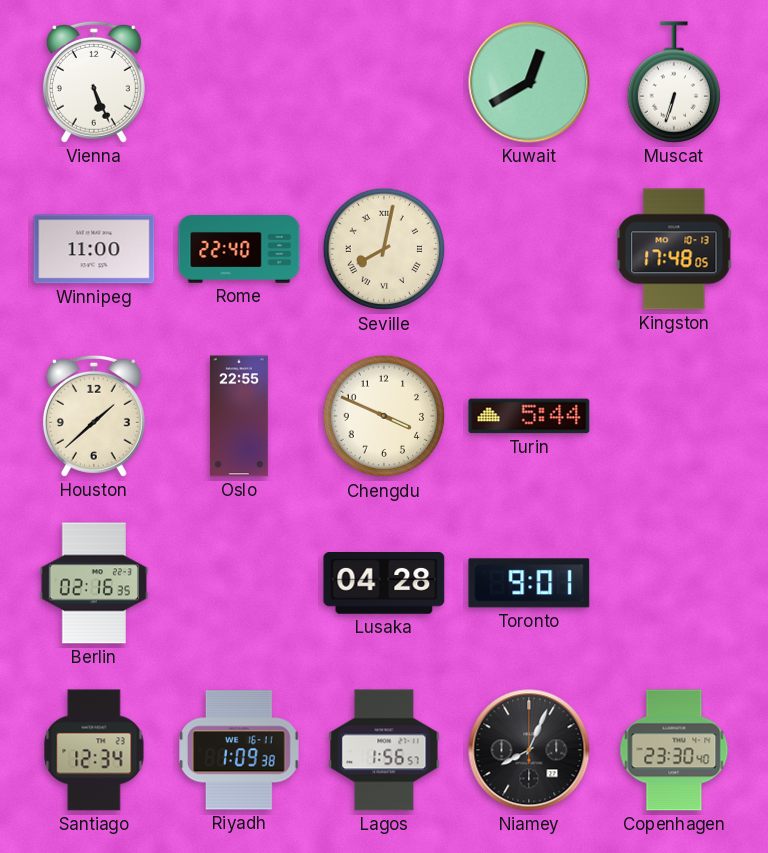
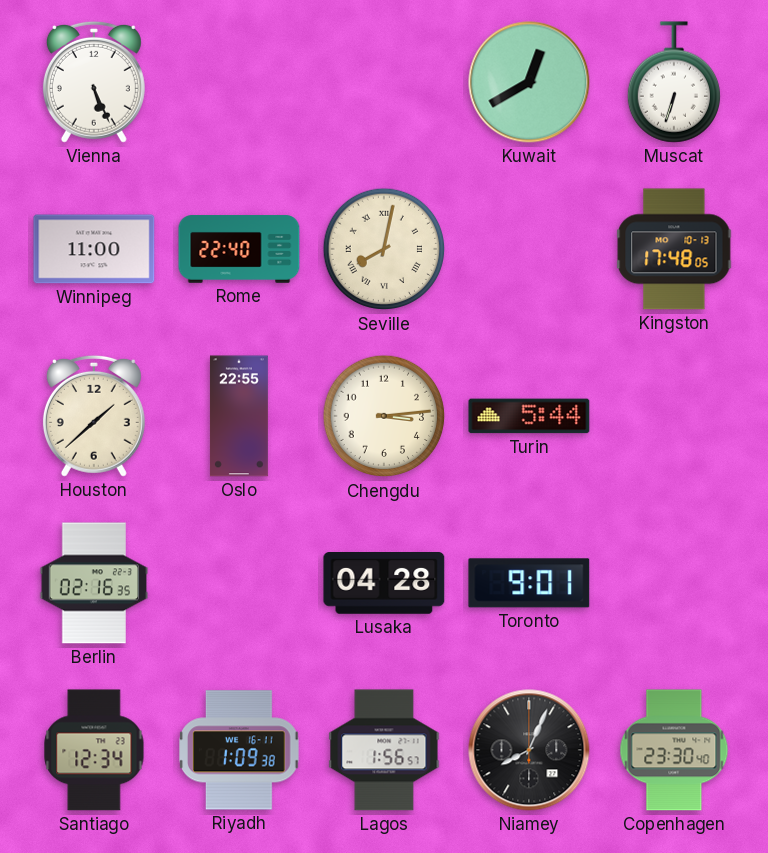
Chengdu: 3:49 -> 3:14 (384, 416)
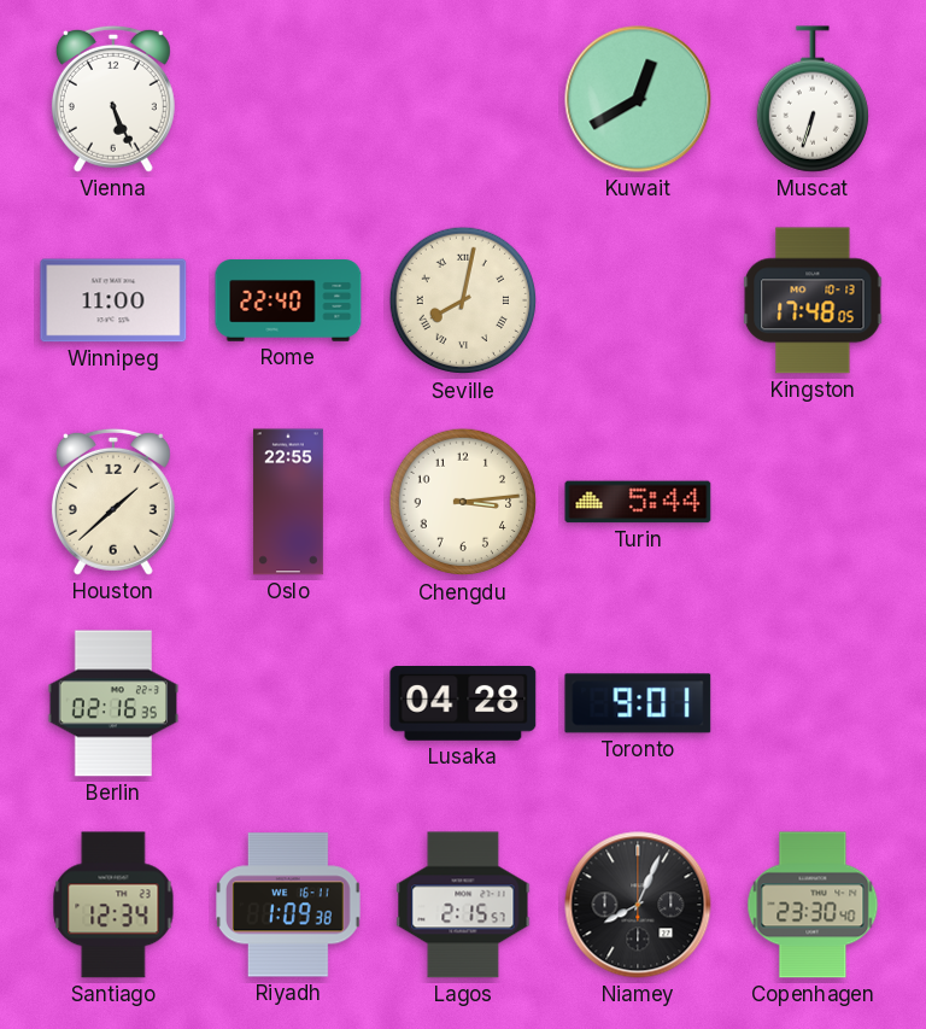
Lagos: 1:56 -> 2:15 (463, 905)
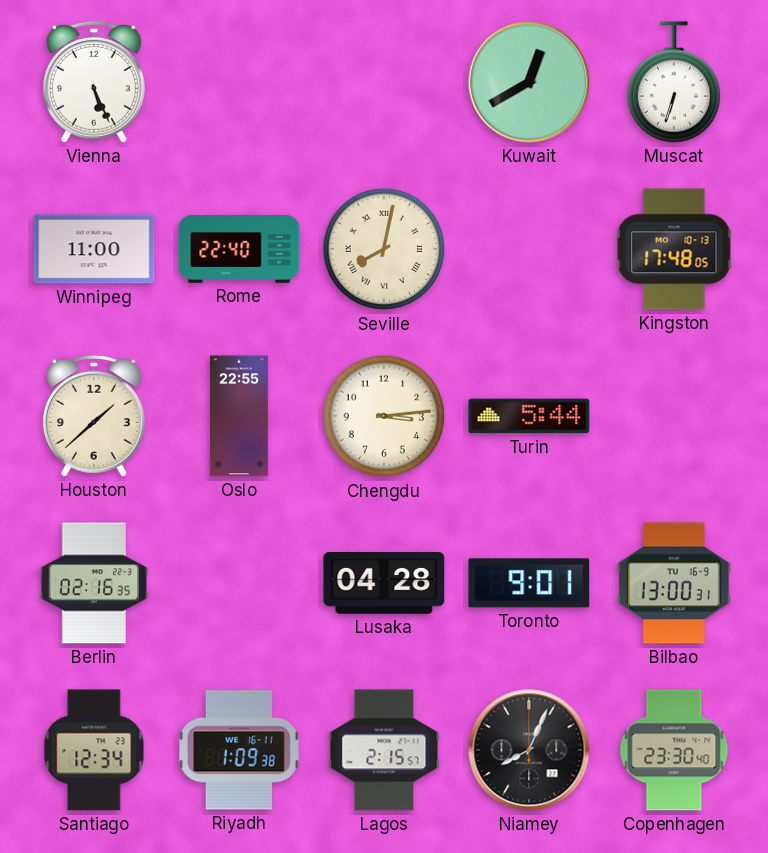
Bilbao: none -> 13:00 (674, 583)
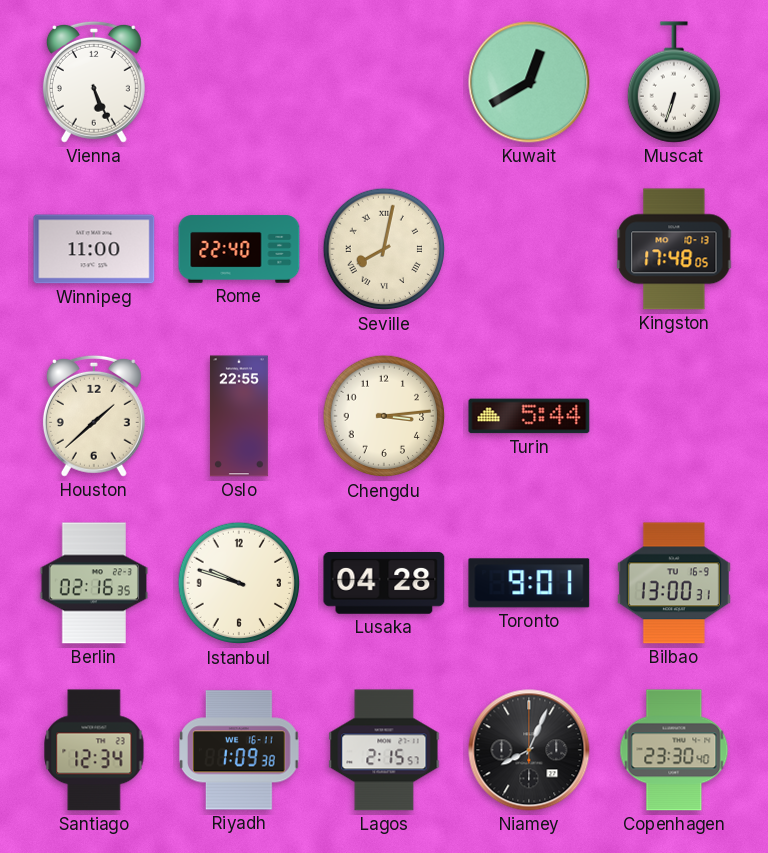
Istanbul: none -> 9:48 (239, 583)
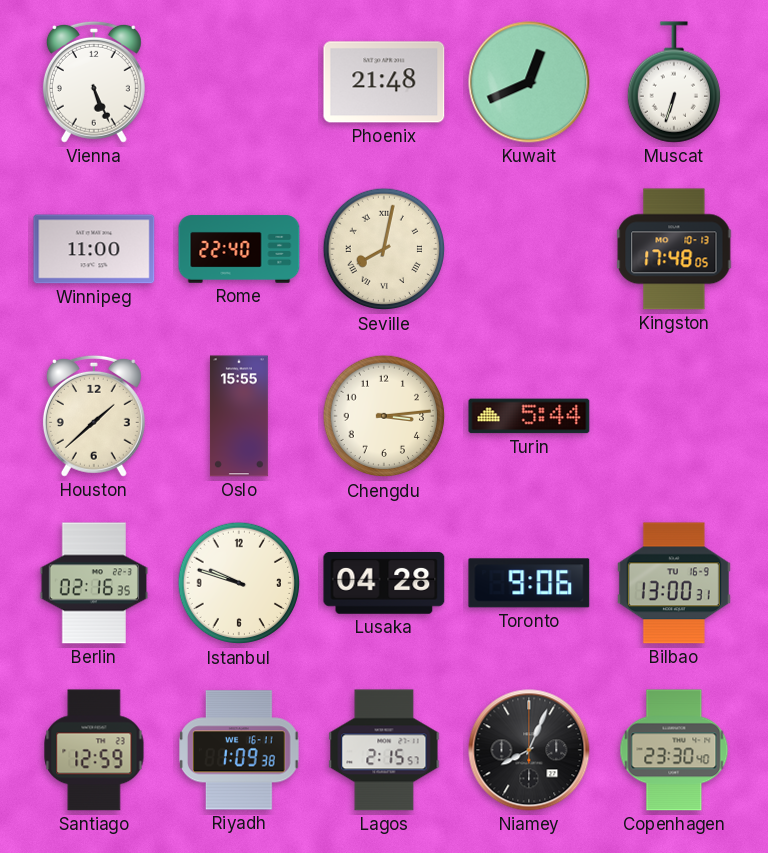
Phoenix: none -> 21:48 (384, 82)
Kuwait: 12:40 -> 12:41 (529, 82)
Oslo: 22:55 -> 15:55 (239, 416)
Toronto: 9:01 -> 9:06 (529, 583)
Santiago: 12:34 -> 12:59 (94, 750)
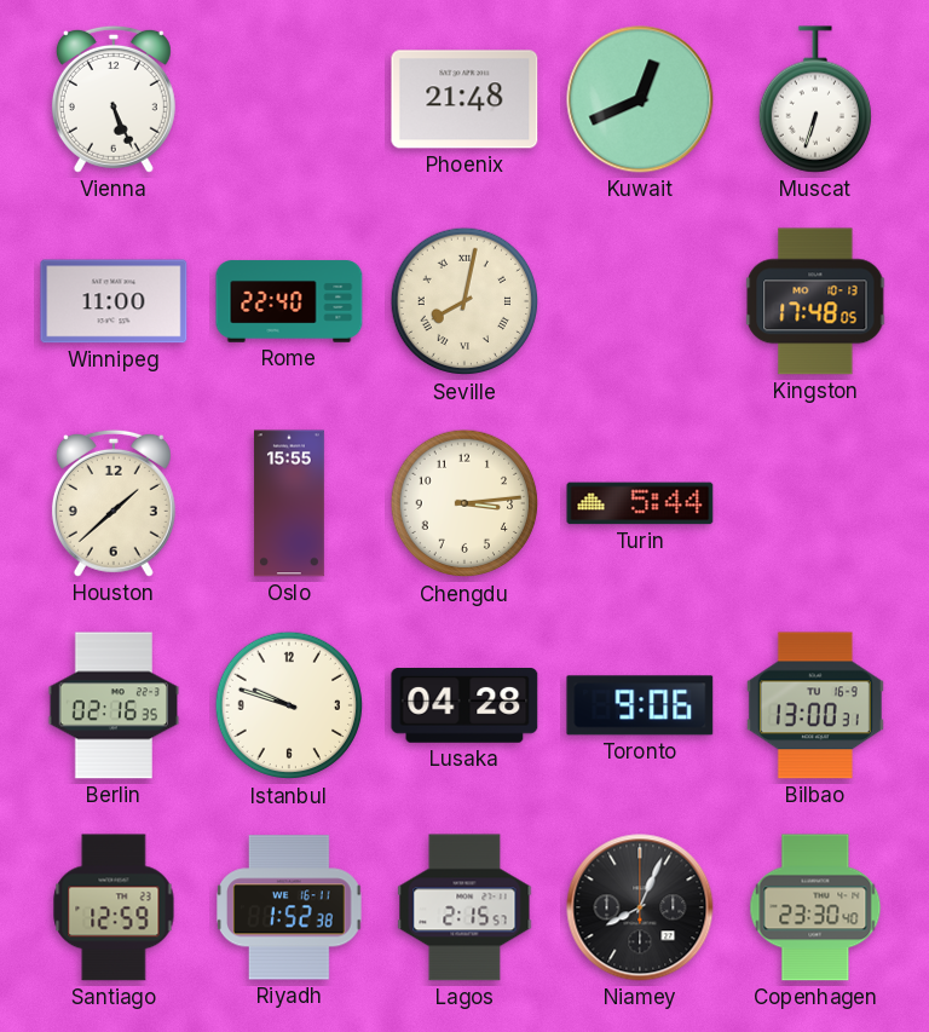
Riyadh: 1:09 -> 1:52 (290, 907)
